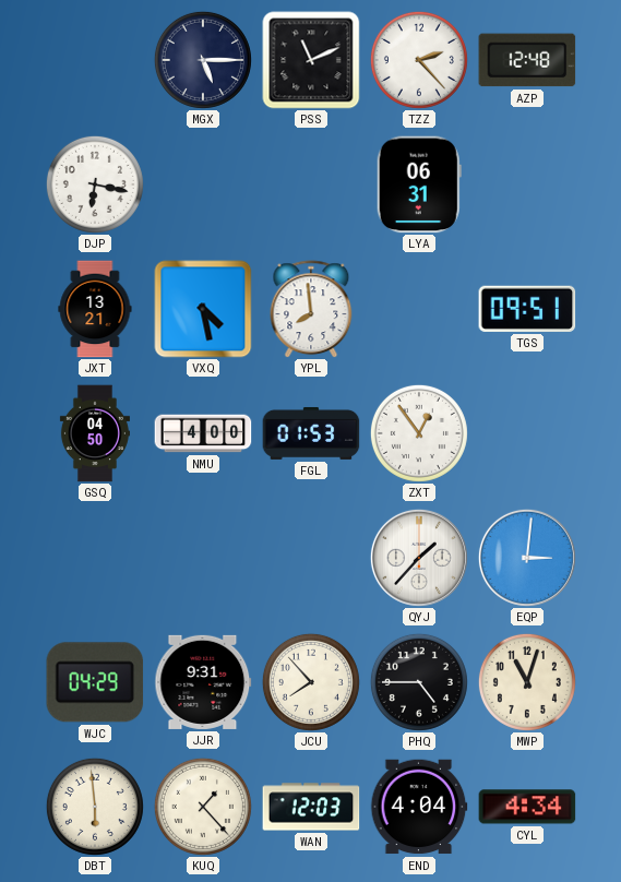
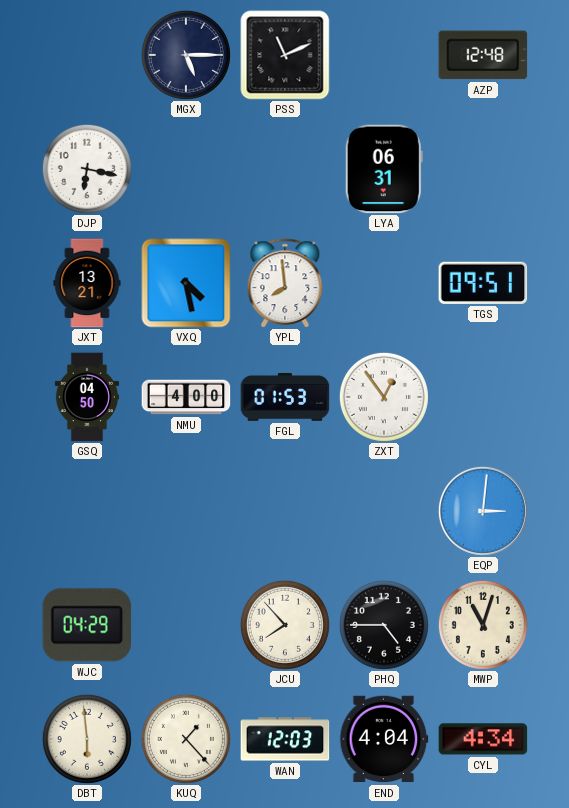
TZZ: 2:23 -> none (419, 60)
QYJ: 1:37 -> none (419, 558)
JJR: 9:31 -> none (203, 682)
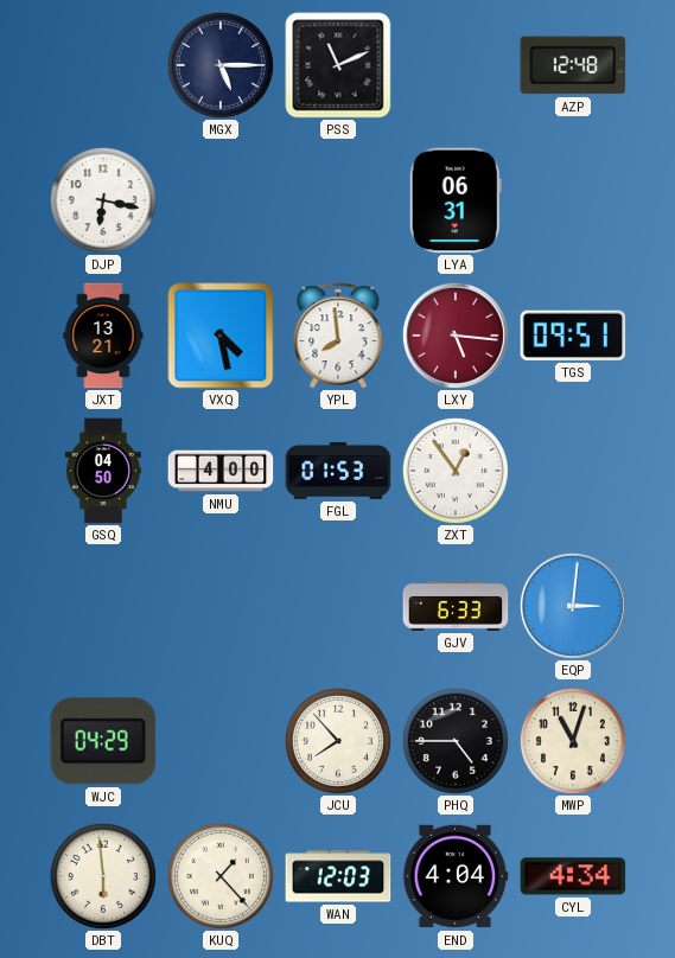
LXY: none -> 5:16 (456, 336)
GJV: none -> 6:33 (456, 606)
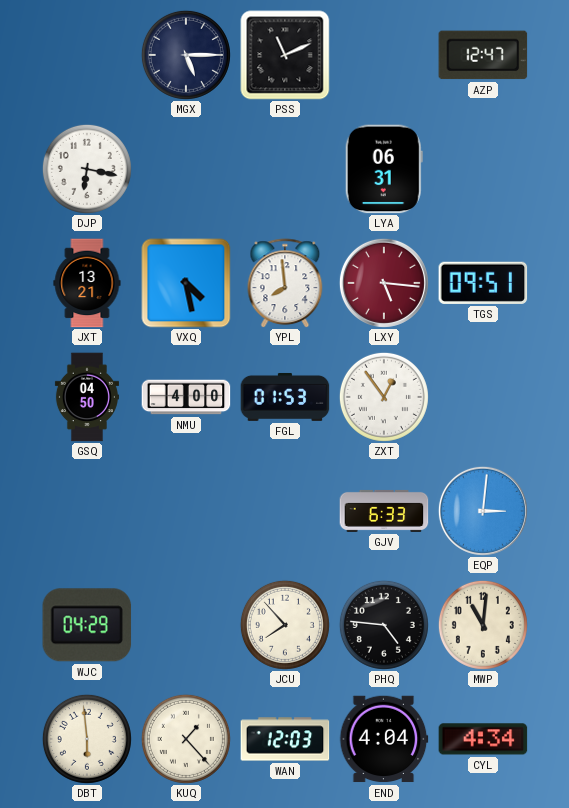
AZP: 12:48 -> 12:47 (483, 55)
PHQ: 4:45 -> 4:46 (384, 625)
MWP: 11:03 -> 11:01 (483, 625)
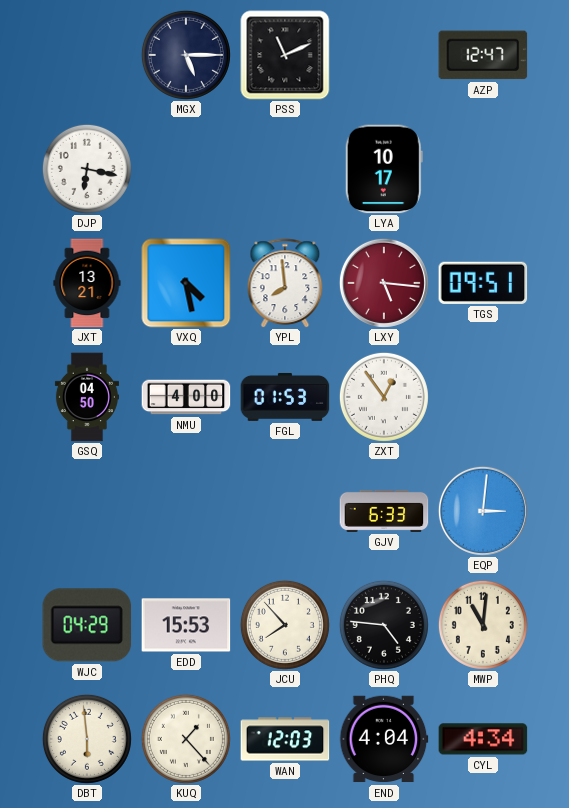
LYA: 06:31 -> 10:17 (384, 169)
EDD: none -> 15:53 (186, 625)
